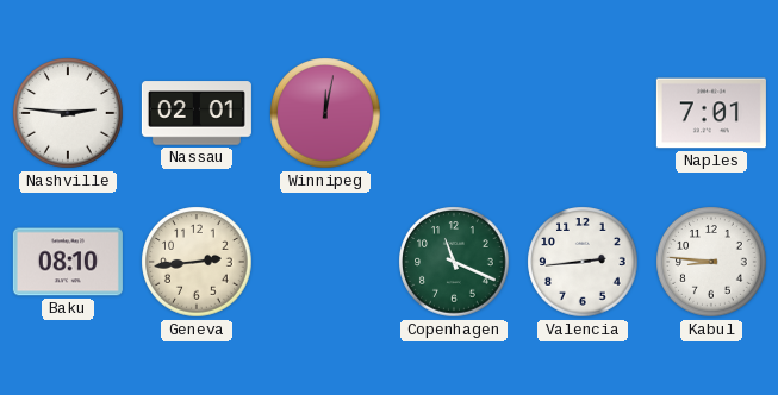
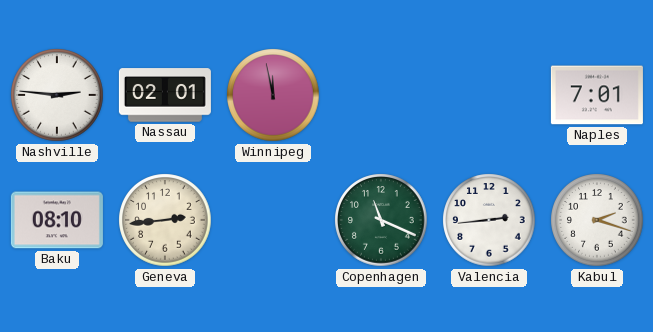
Winnipeg: 12:02 -> 11:58 (273, 95)
Kabul: 8:46 -> 2:18 (597, 220)
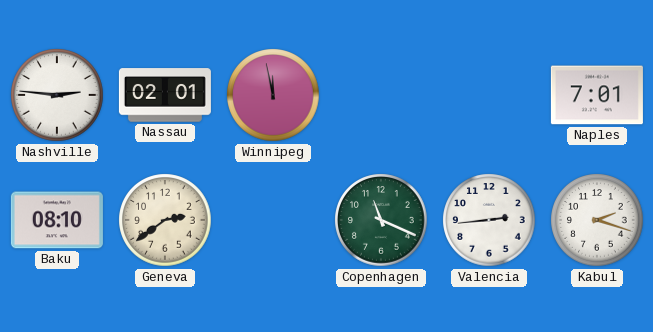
Geneva: 2:44 -> 2:39 (165, 220)
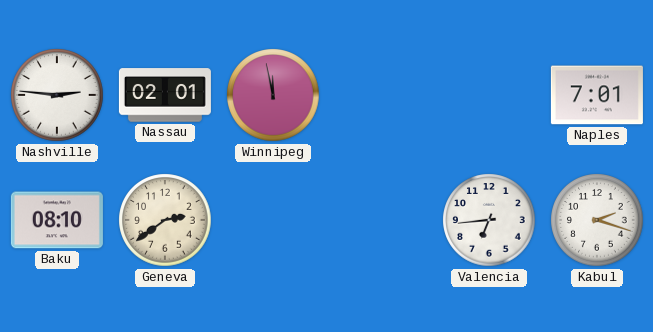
Copenhagen: 11:19 -> none (381, 220)
Valencia: 2:44 -> 6:44 (489, 220)
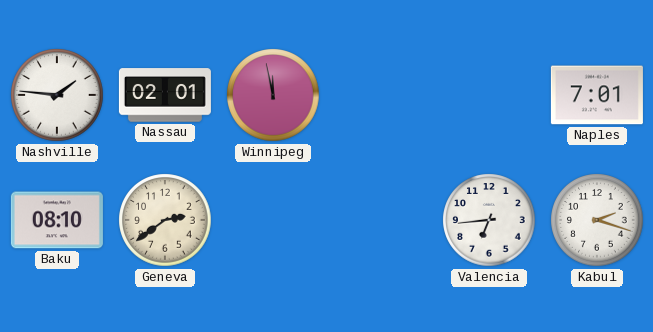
Nashville: 2:46 -> 1:46 (57, 95)
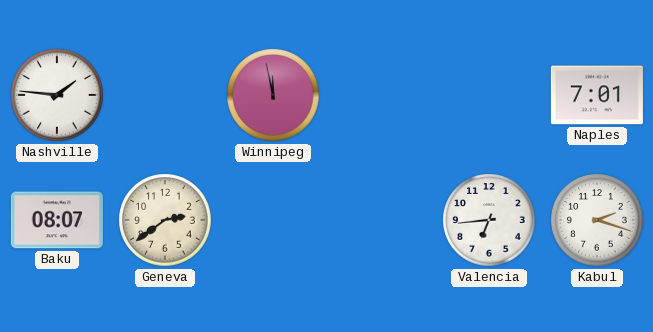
Nassau: 02:01 -> none (165, 95)
Baku: 08:10 -> 08:07 (57, 220)
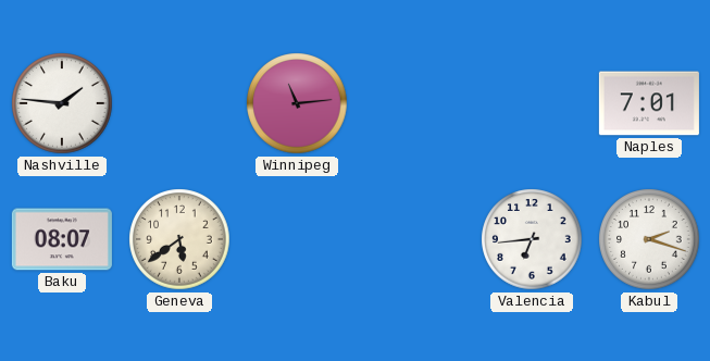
Winnipeg: 11:58 -> 11:14 (297, 103)
Geneva: 2:39 -> 5:39 (179, 239)
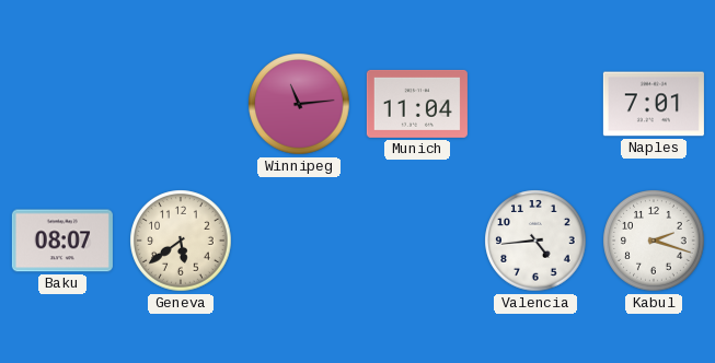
Nashville: 1:46 -> none (62, 103)
Munich: none -> 11:04 (417, 104)
Valencia: 6:44 -> 4:44 (535, 241)
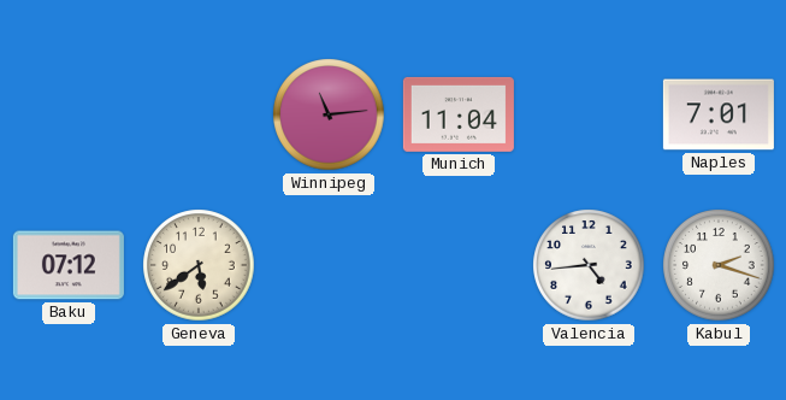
Baku: 08:07 -> 07:12 (69, 265)
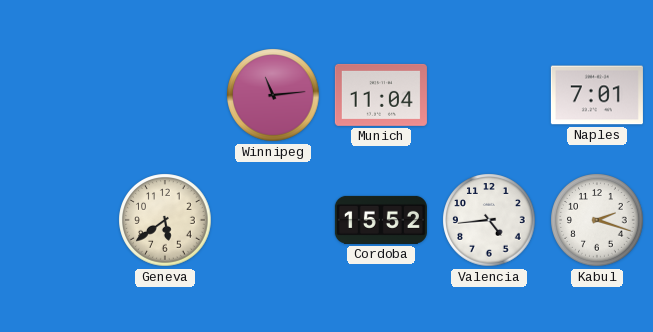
Baku: 07:12 -> none (69, 265)
Cordoba: none -> 15:52 (381, 220)
